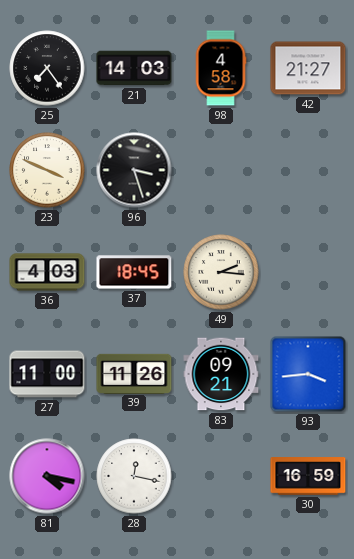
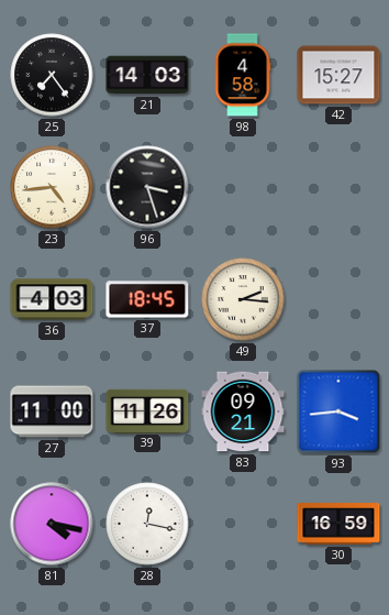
42: 21:27 -> 15:27 (338, 75)
23: 3:49 -> 4:44 (52, 187)
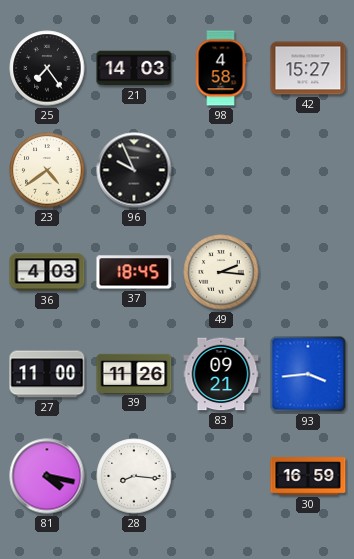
23: 4:44 -> 4:39 (47, 170)
96: 3:27 -> 9:56 (134, 170)
28: 12:17 -> 8:16 (134, 476)
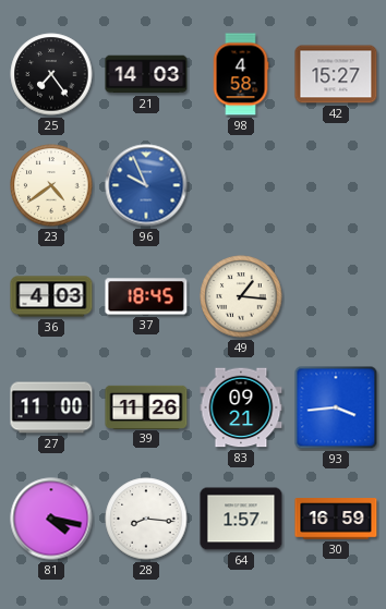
96 dial: black -> blue (146, 185)
49: 2:16 -> 1:16 (241, 296)
64: none -> 1:57 (241, 519)
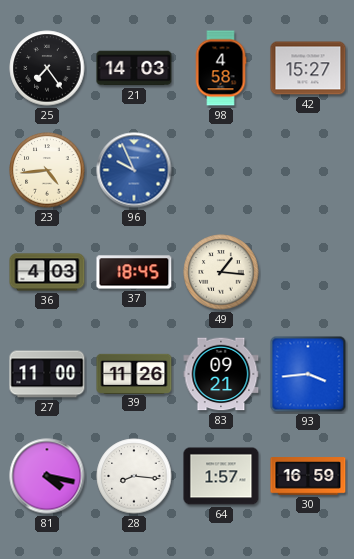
23: 4:39 -> 4:44 (47, 170)
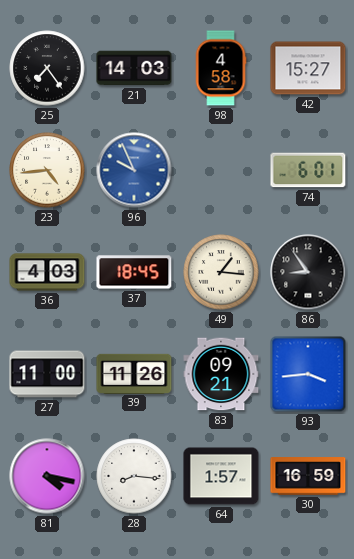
74: none -> 6:01 (308, 170)
86: none -> 8:54 (308, 272)
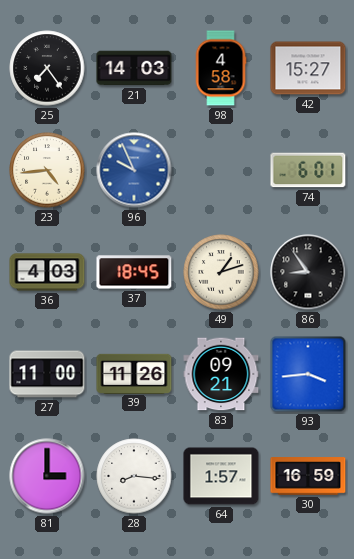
49: 1:16 -> 1:12 (221, 272)
81: 4:17 -> 3:00 (47, 476)
